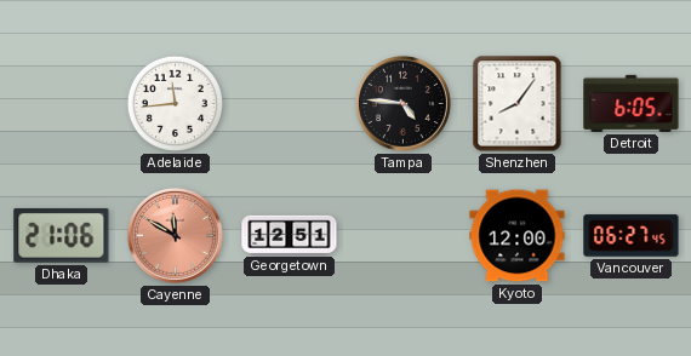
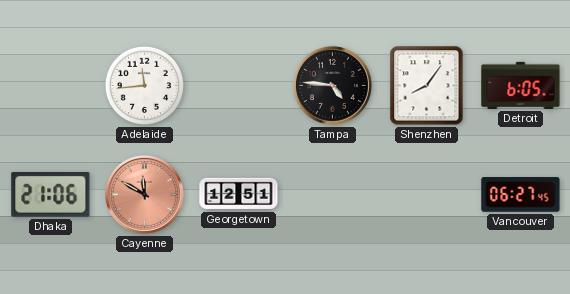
Kyoto: 12:00 -> none (518, 236)
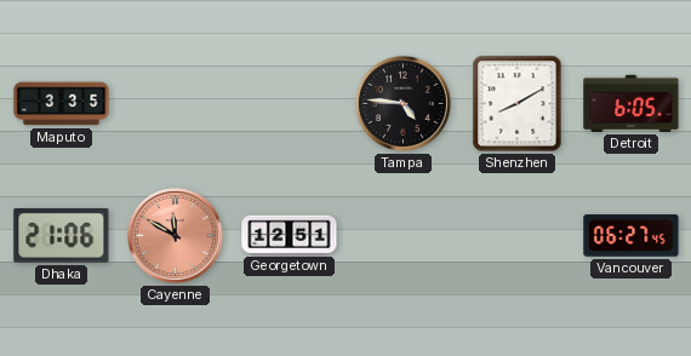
Maputo: none -> 3:35 (62, 104)
Adelaide: 11:44 -> none (144, 85)
Shenzhen: 8:06 -> 8:10 (518, 104)
